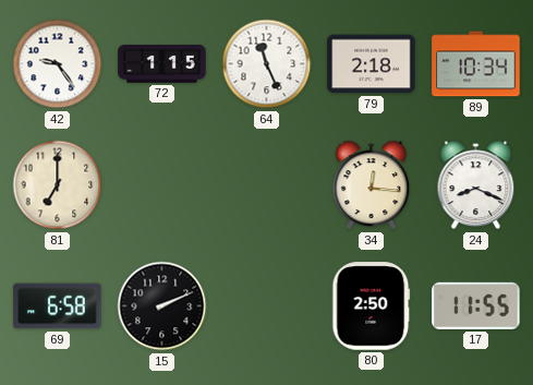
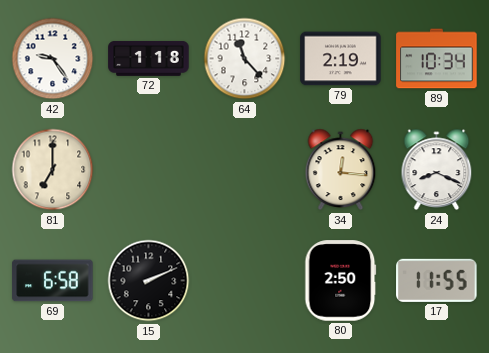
72: 1:15 -> 1:18 (149, 59)
64: 11:26 -> 11:23 (245, 59)
79: 2:18 -> 2:19 (341, 59)
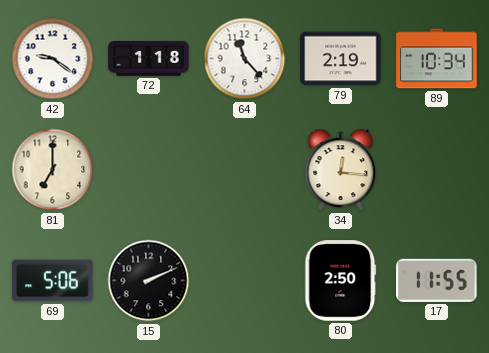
42: 9:24 -> 9:21 (53, 59)
24: 8:19 -> none (437, 170)
69: 6:58 -> 5:06 (53, 281)
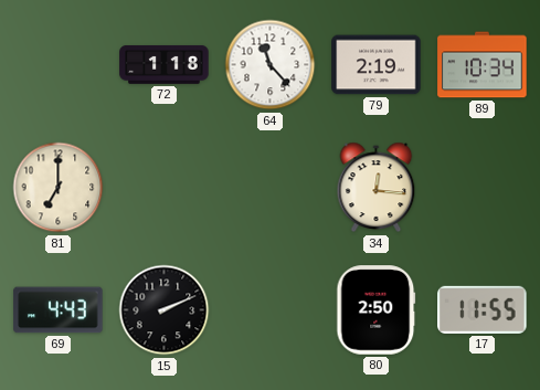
42: 9:21 -> none (53, 59)
69: 5:06 -> 4:43 (59, 310)
